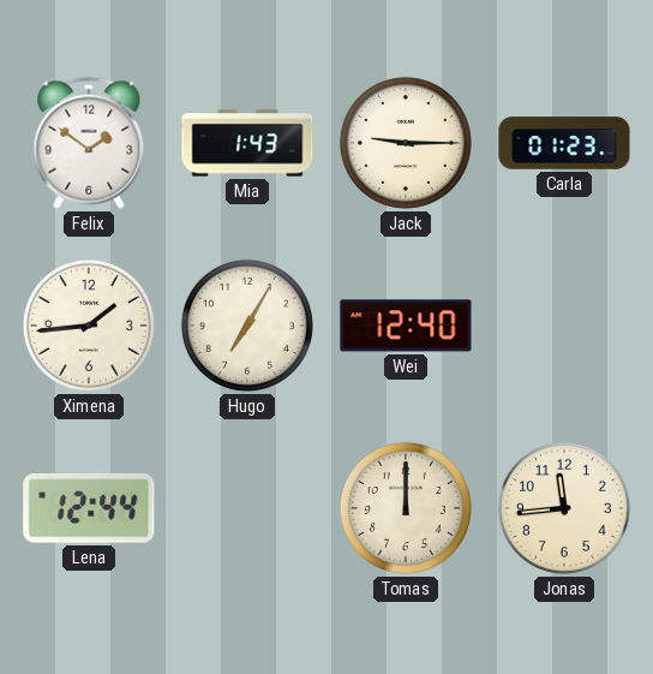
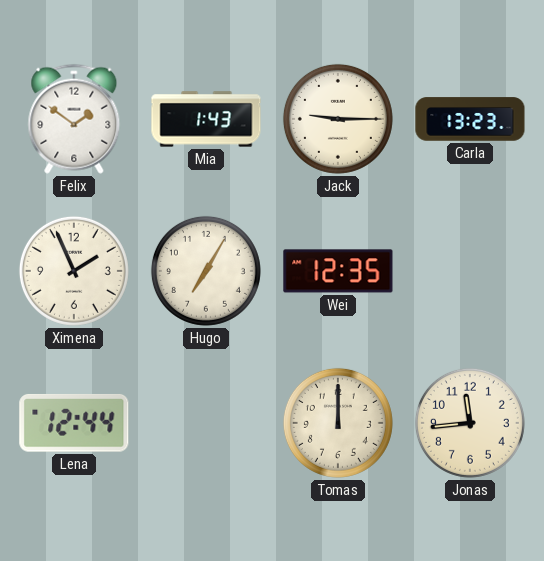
Carla: 01:23 -> 13:23 (470, 119)
Ximena: 1:44 -> 1:56 (74, 271)
Wei: 12:40 -> 12:35 (338, 271)
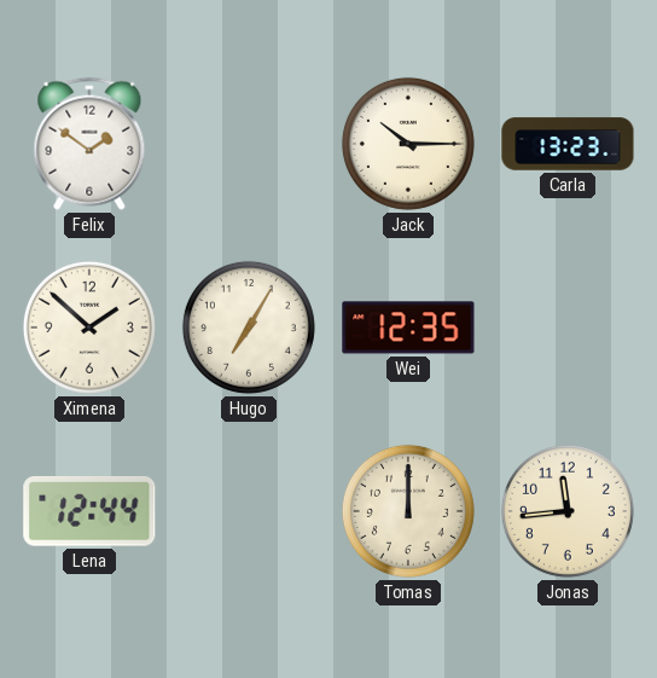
Mia: 1:43 -> none (206, 119)
Jack: 9:15 -> 10:15 (408, 144)
Ximena: 1:56 -> 1:52 (89, 328)
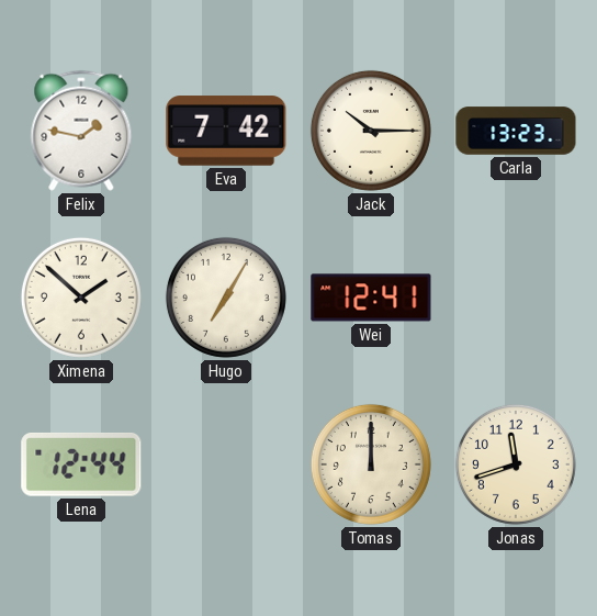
Felix: 1:51 -> 1:47 (81, 131)
Eva: none -> 7:42 (226, 131)
Wei: 12:35 -> 12:41 (371, 298)
Jonas: 11:44 -> 11:42 (516, 464)
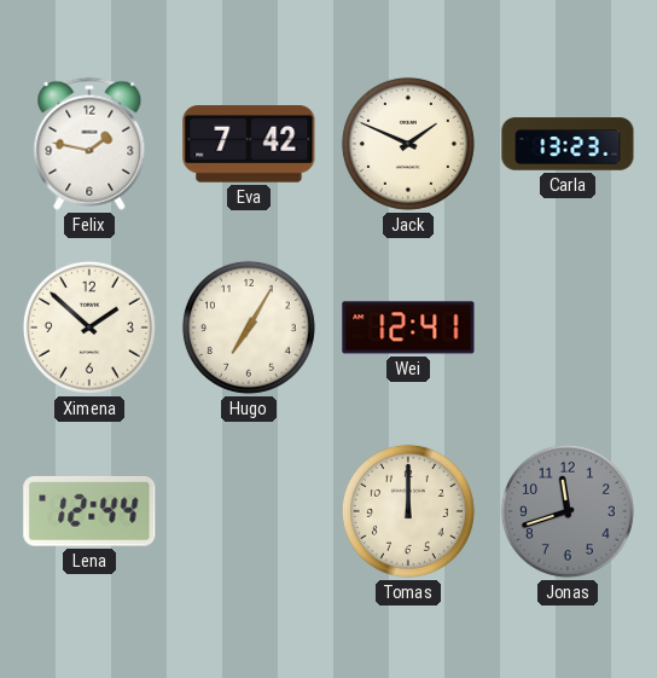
Jack: 10:15 -> 1:49 (408, 144)
Jonas dial: cream -> grey (568, 511)
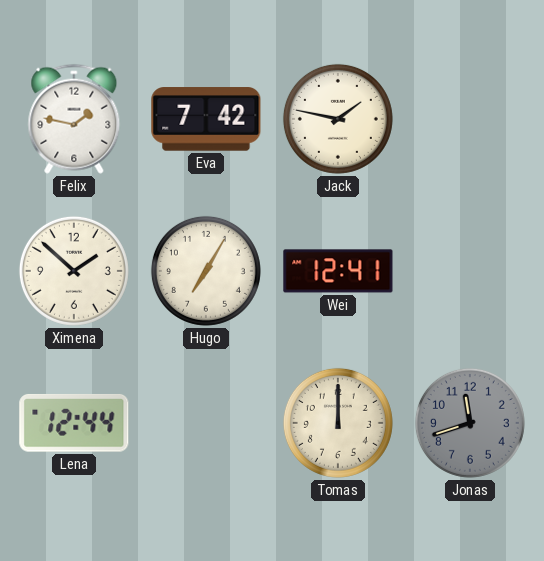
Jack: 1:49 -> 1:47 (338, 119)
Carla: 13:23 -> none (568, 144)
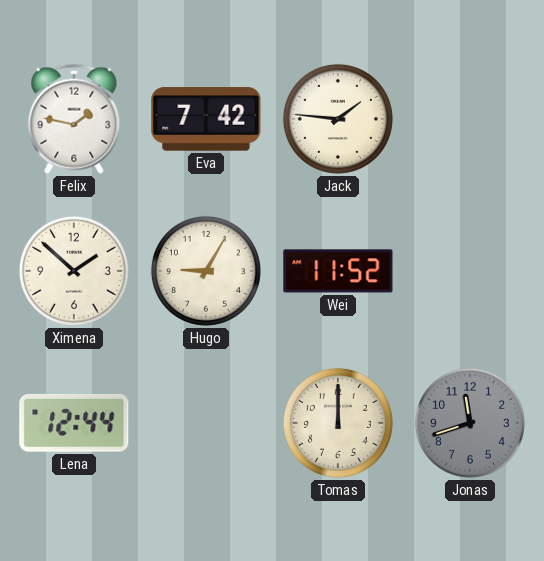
Jack: 1:47 -> 1:46 (338, 119)
Hugo: 7:05 -> 9:05 (206, 271)
Wei: 12:41 -> 11:52 (338, 271)
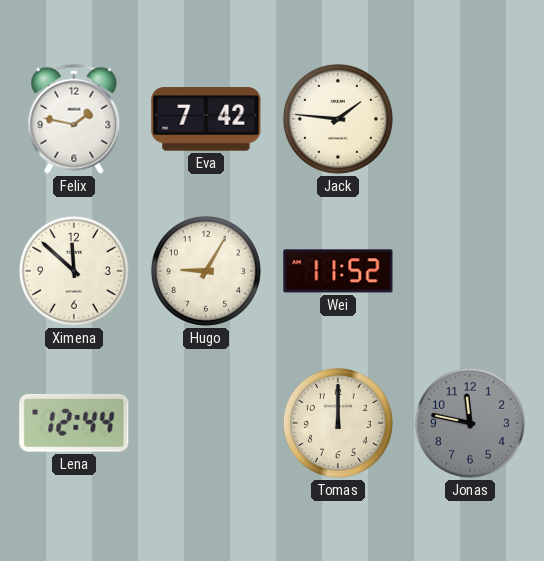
Ximena: 1:52 -> 11:52 (74, 271)
Jonas: 11:42 -> 11:47 (470, 423)
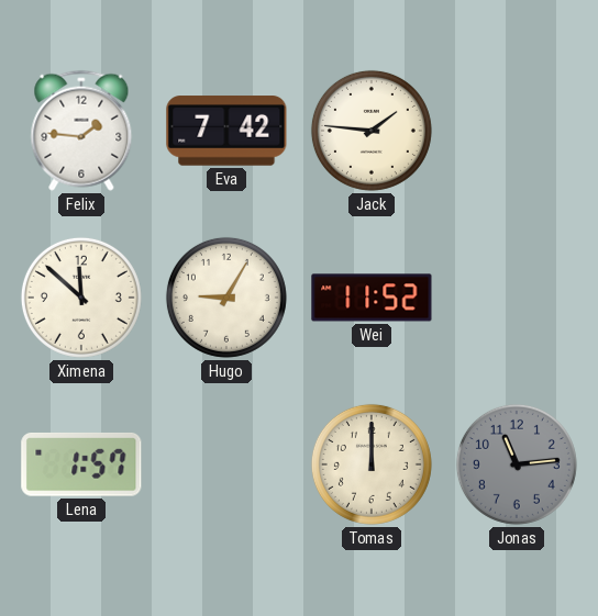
Felix: 1:47 -> 1:46 (81, 131)
Lena: 12:44 -> 1:57 (81, 464)
Jonas: 11:47 -> 11:14 (517, 464)
